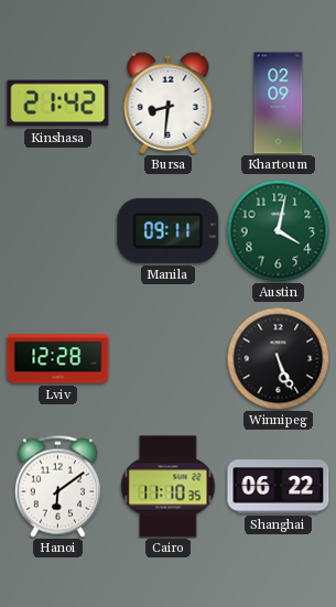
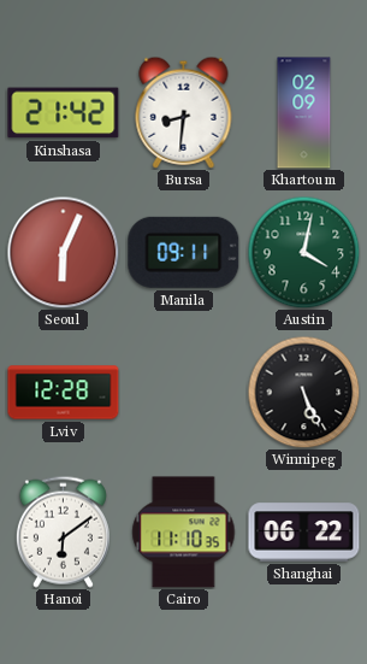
Seoul: none -> 6:04 (63, 252)
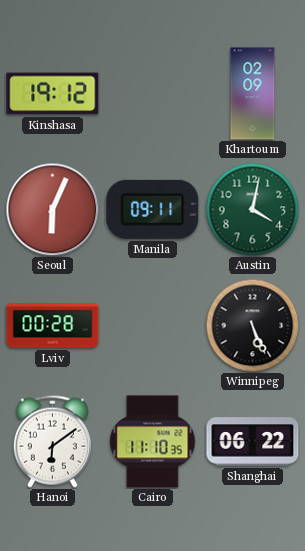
Kinshasa: 21:42 -> 19:12 (53, 94)
Bursa: 8:31 -> none (184, 112)
Lviv: 12:28 -> 00:28 (53, 326)
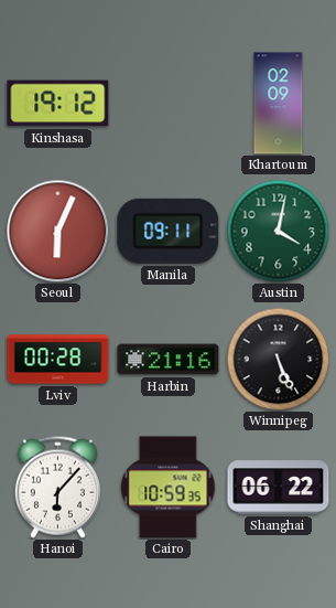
Harbin: none -> 21:16 (169, 360)
Hanoi: 6:09 -> 6:07 (57, 487)
Cairo: 11:10 -> 10:59 (169, 488)
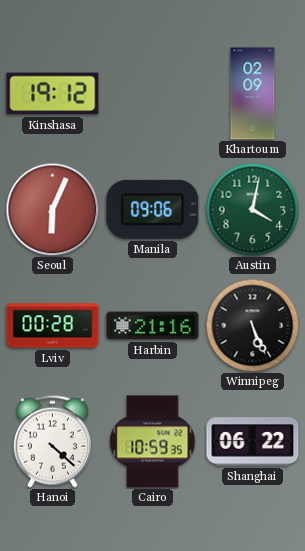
Manila: 09:11 -> 09:06 (153, 209)
Hanoi: 6:07 -> 4:22 (52, 441)
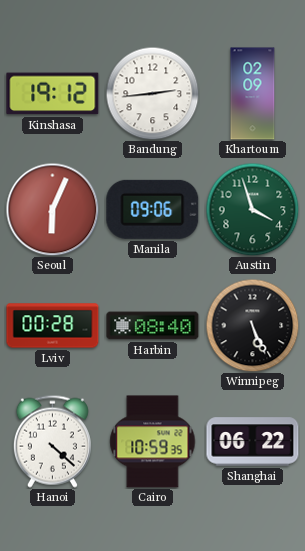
Bandung: none -> 2:44 (152, 93)
Austin: 4:02 -> 3:57 (252, 209)
Harbin: 21:16 -> 08:40 (153, 326)
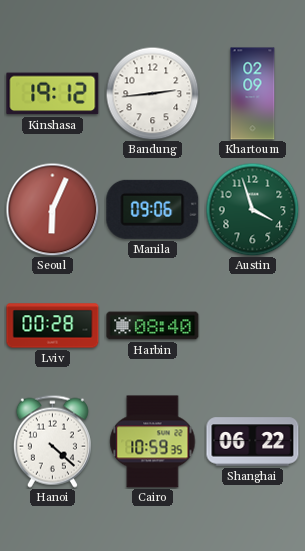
Winnipeg: 5:26 -> none (252, 325)
